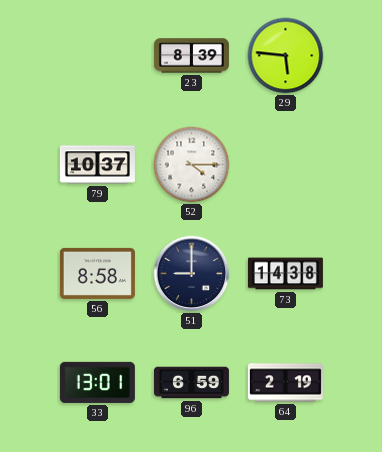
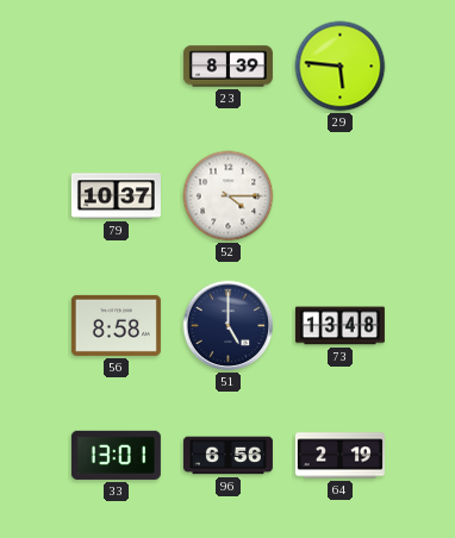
51: 9:00 -> 5:00 (229, 326)
73: 14:38 -> 13:48 (339, 326)
96: 6:59 -> 6:56 (227, 456)
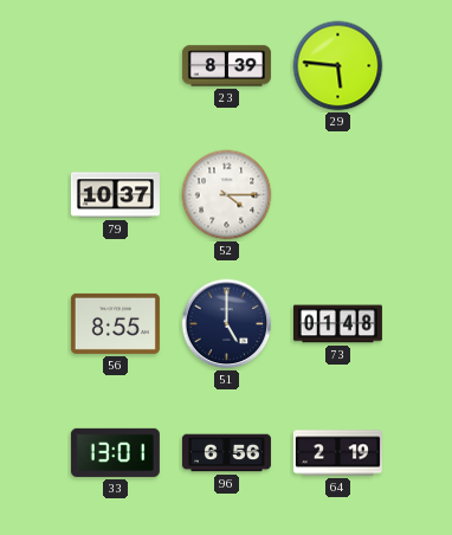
56: 8:58 -> 8:55 (115, 323)
73: 13:48 -> 01:48 (337, 324)
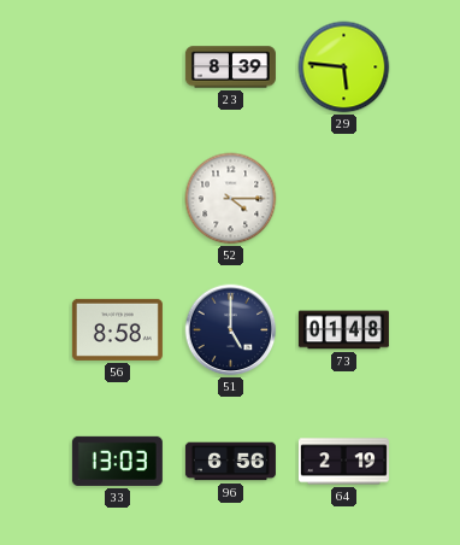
79: 10:37 -> none (115, 195)
56: 8:55 -> 8:58 (117, 329)
33: 13:01 -> 13:03 (117, 461)
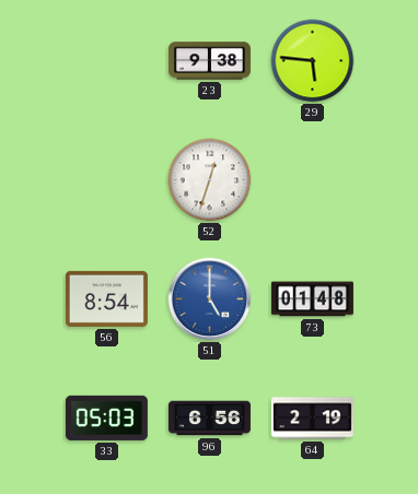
23: 8:39 -> 9:38 (209, 61)
52: 4:15 -> 12:33 (210, 180)
56: 8:58 -> 8:54 (106, 298)
51 dial: navy -> blue (210, 299)
33: 13:03 -> 05:03 (106, 417)
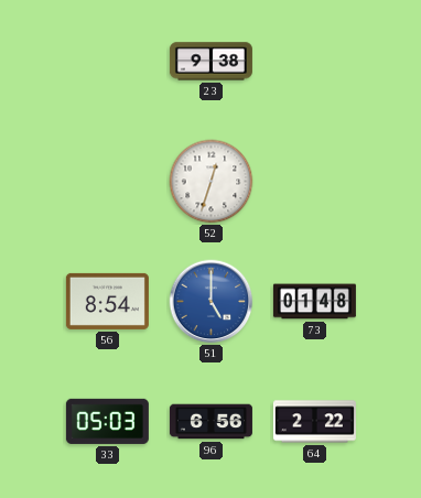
29: 5:46 -> none (313, 61)
64: 2:19 -> 2:22 (314, 422)
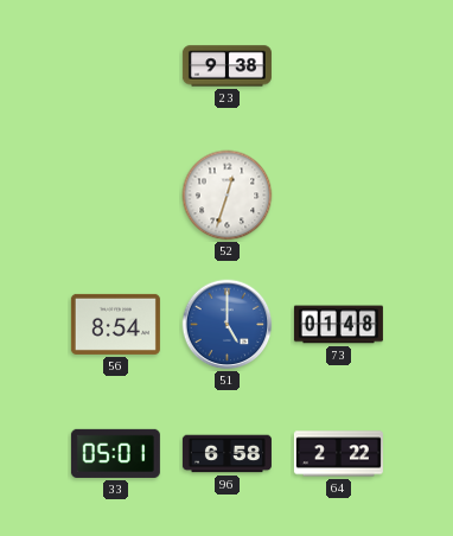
33: 05:03 -> 05:01 (115, 453)
96: 6:56 -> 6:58 (226, 454)
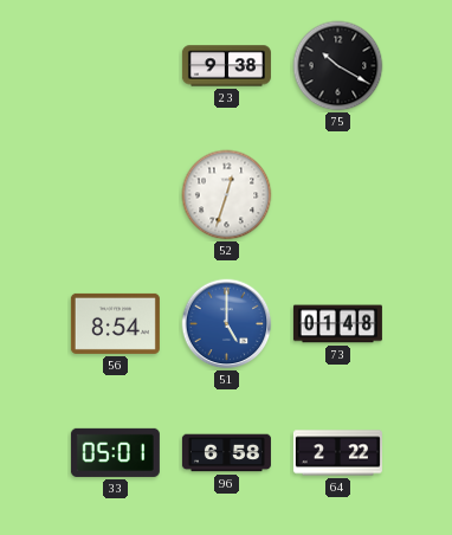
75: none -> 10:20 (338, 66)
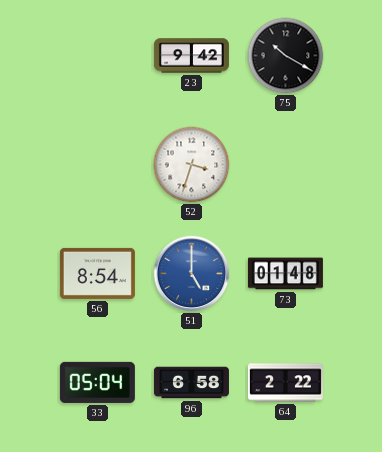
23: 9:38 -> 9:42 (191, 56)
52: 12:33 -> 3:33 (192, 165)
33: 05:01 -> 05:04 (97, 382)
